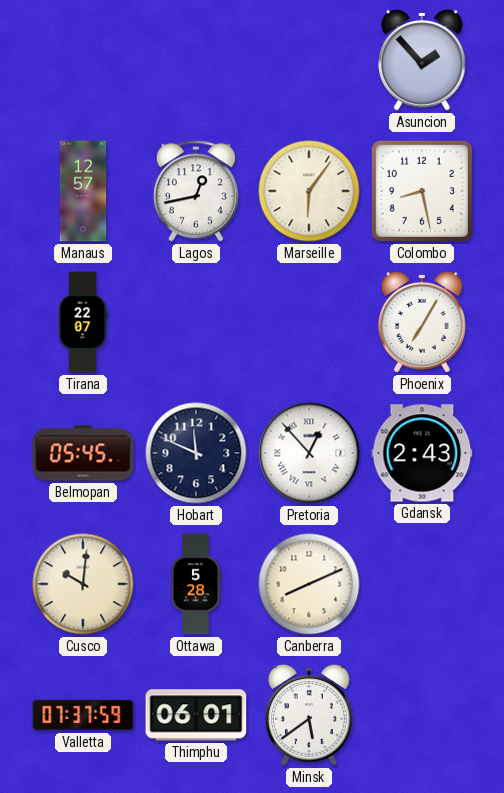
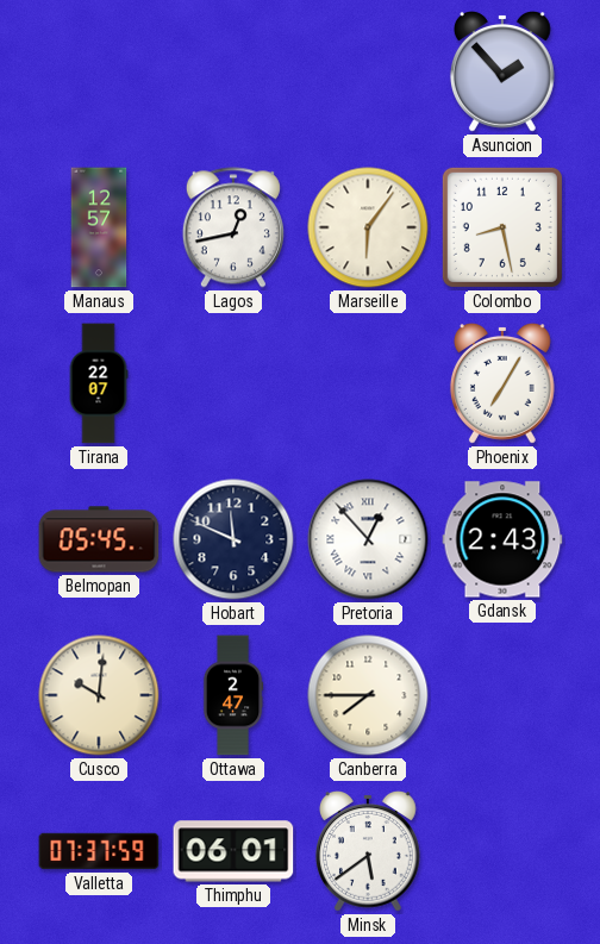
Ottawa: 5:28 -> 2:47 (233, 695)
Canberra: 8:11 -> 7:45 (368, 695)
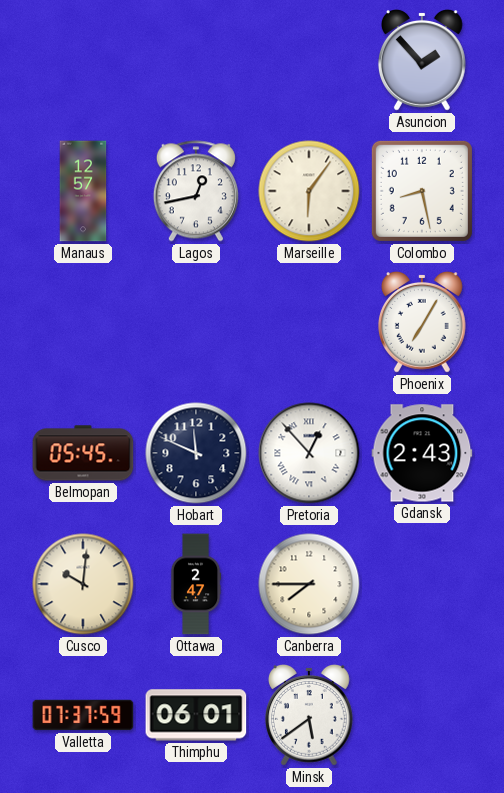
Tirana: 22:07 -> none (99, 383)
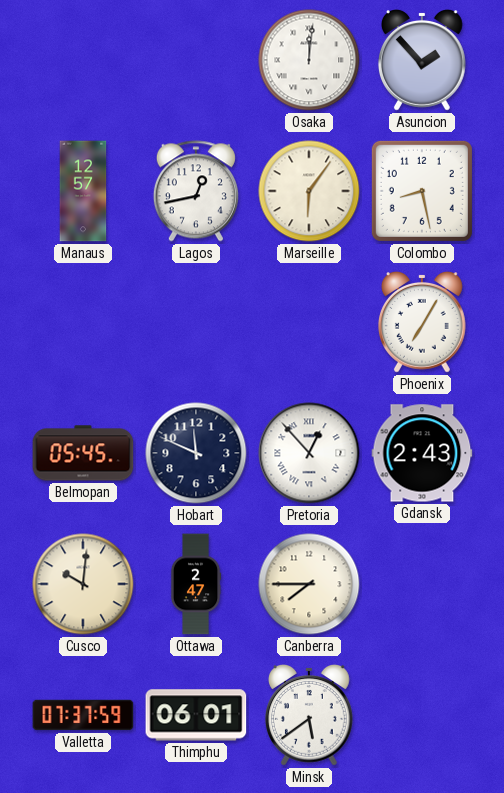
Osaka: none -> 12:01 (309, 60)
